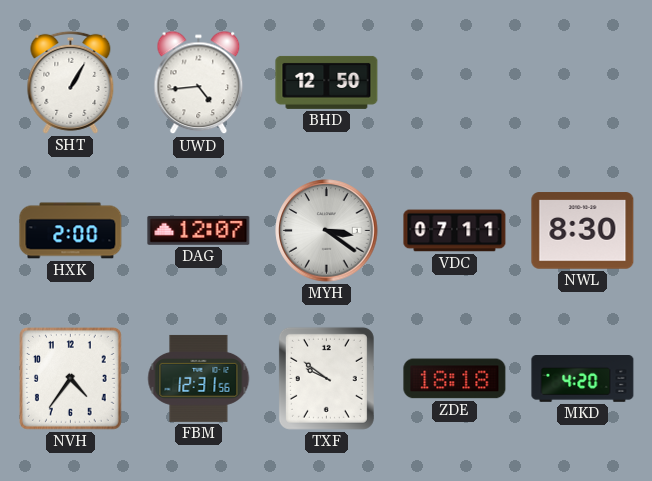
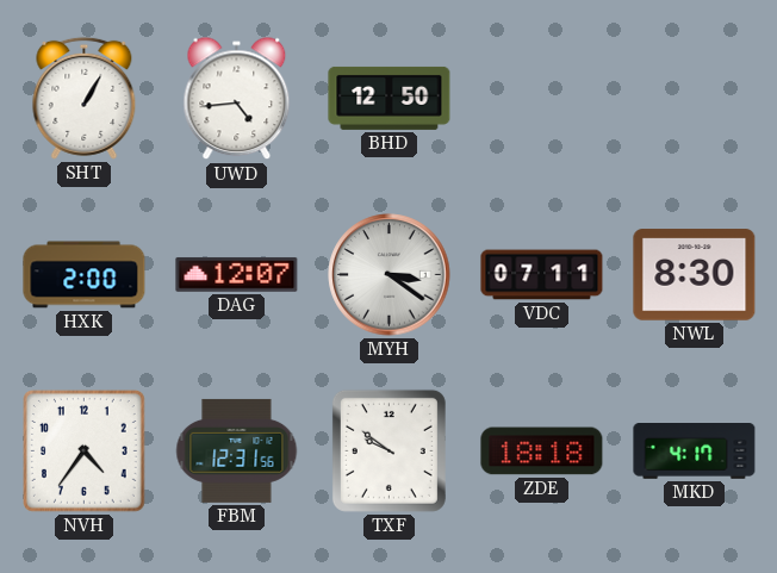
MKD: 4:20 -> 4:17 (695, 451)
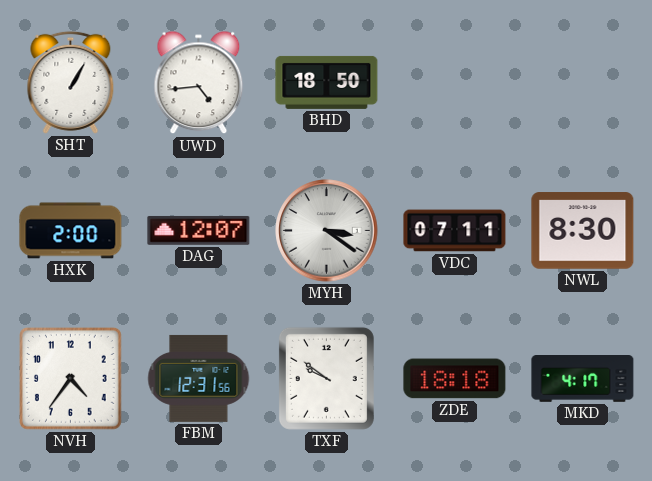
BHD: 12:50 -> 18:50 (327, 82)
